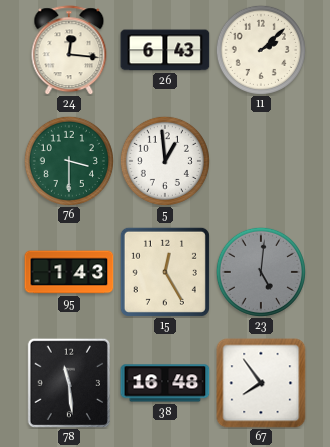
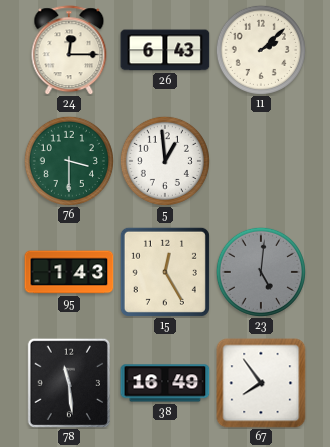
24: 12:16 -> 12:15 (69, 50)
38: 16:48 -> 16:49 (165, 383)
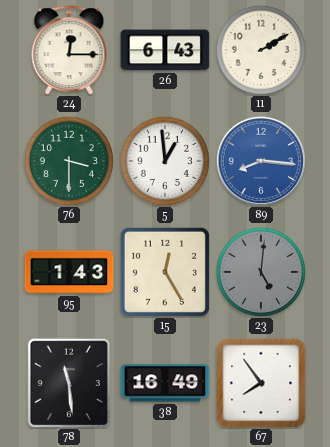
11: 2:08 -> 2:10 (261, 50)
89: none -> 8:16 (261, 161)
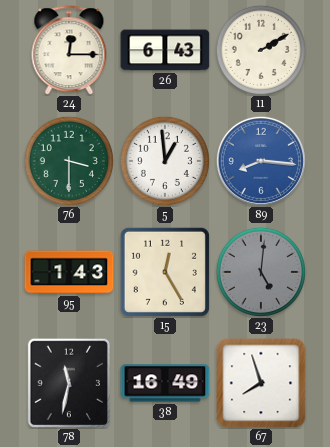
78: 11:29 -> 11:32 (68, 382)
67: 7:54 -> 7:57 (261, 383)
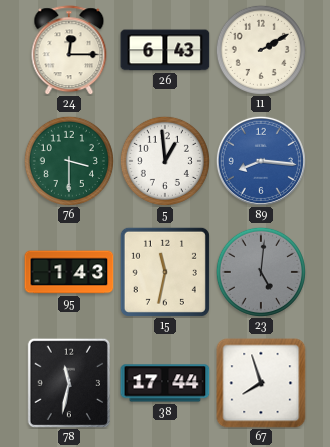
15: 12:25 -> 11:32 (165, 272)
38: 16:49 -> 17:44 (165, 383)
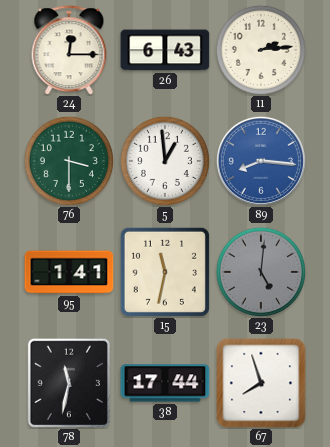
11: 2:10 -> 2:14 (261, 50)
95: 1:43 -> 1:41 (69, 272)
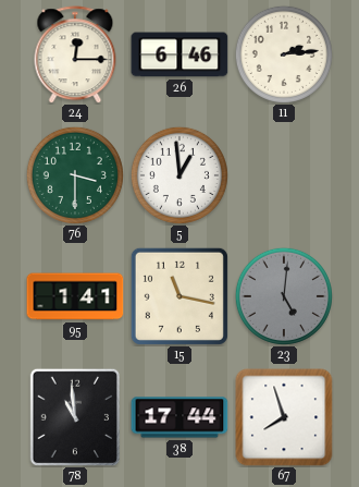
26: 6:43 -> 6:46 (179, 54)
89: 8:16 -> none (261, 161)
15: 11:32 -> 11:17 (179, 296)
78: 11:32 -> 10:59 (74, 416)
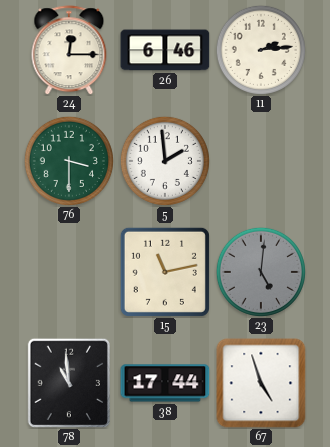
5: 12:59 -> 1:59 (165, 161)
95: 1:41 -> none (75, 296)
15: 11:17 -> 11:13 (165, 272)
67: 7:57 -> 4:57 (261, 383)
